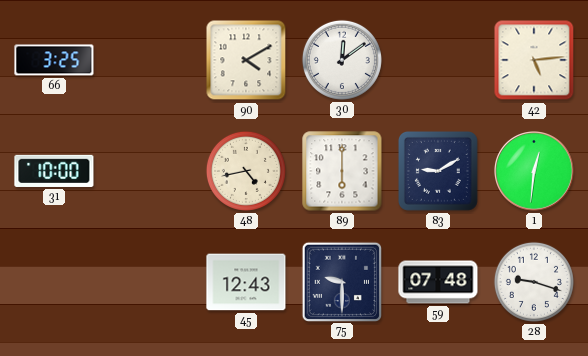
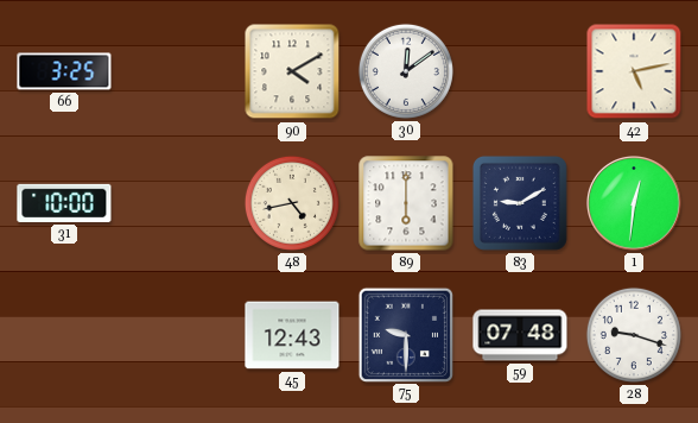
42: 5:14 -> 5:13 (634, 71)
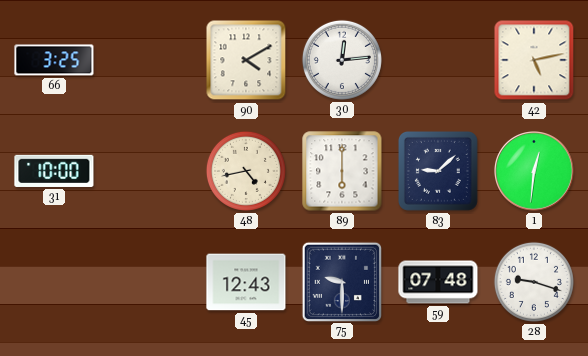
30: 12:09 -> 12:14 (342, 60)
83: 9:10 -> 9:08 (438, 171)
